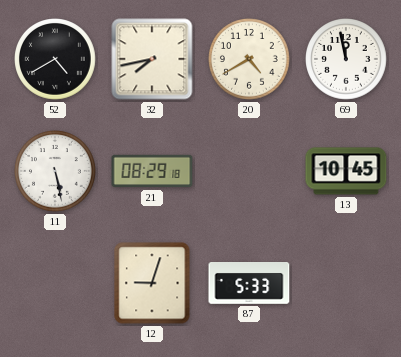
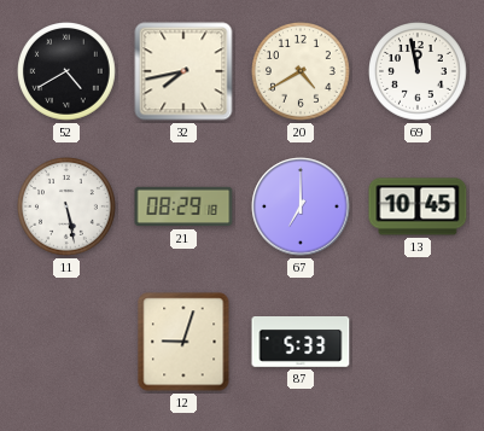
67: none -> 7:00 (301, 206)
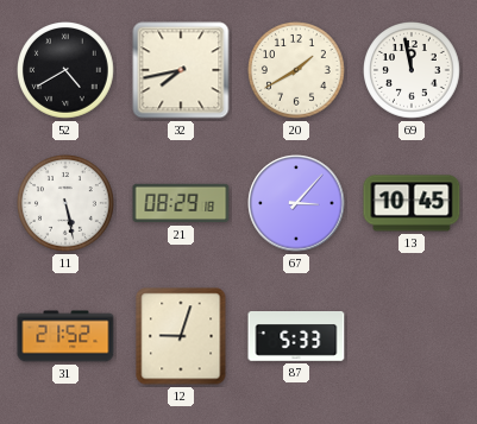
20: 4:40 -> 1:40 (297, 71)
67: 7:00 -> 3:07 (296, 203)
31: none -> 21:52 (65, 336)
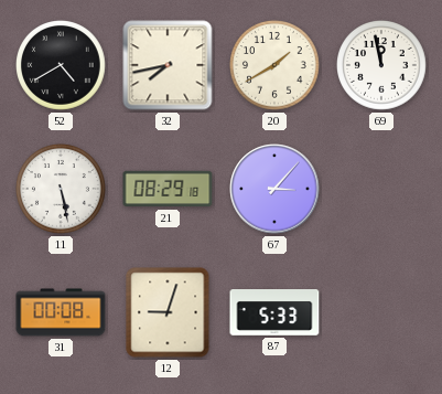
13: 10:45 -> none (412, 203)
31: 21:52 -> 00:08 (61, 312)
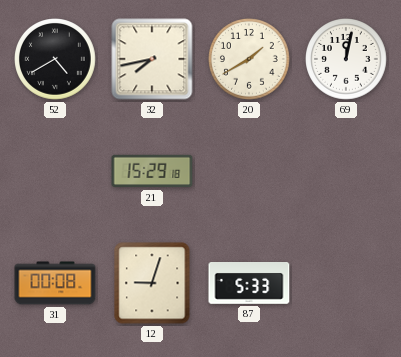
69: 11:58 -> 12:02 (347, 60)
11: 5:28 -> none (62, 190)
21: 08:29 -> 15:29 (152, 171)
67: 3:07 -> none (274, 189)
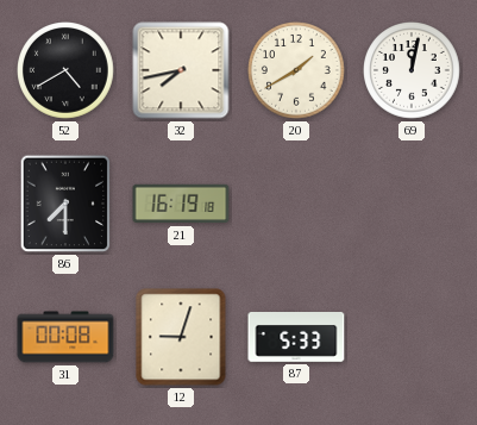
86: none -> 7:30 (65, 204)
21: 15:29 -> 16:19 (181, 204)
